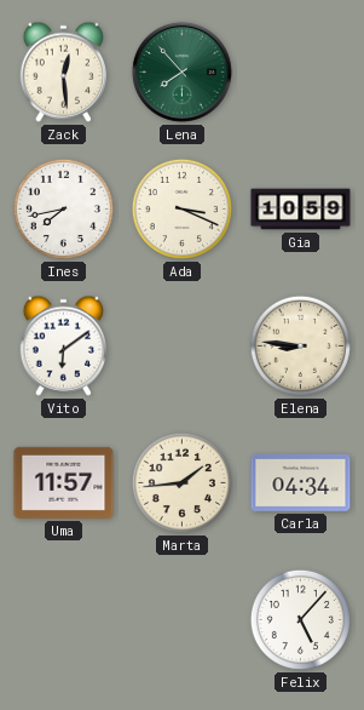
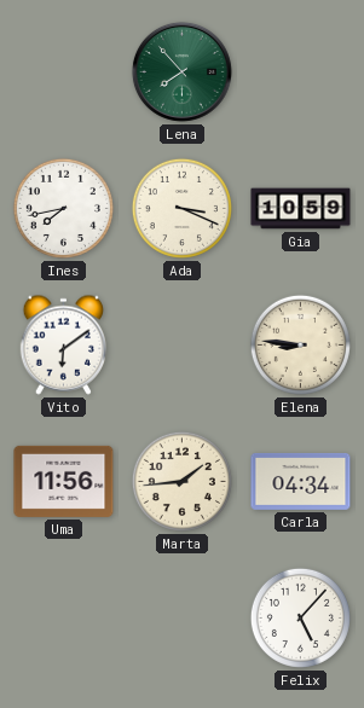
Zack: 12:29 -> none (63, 71)
Uma: 11:57 -> 11:56 (64, 481)
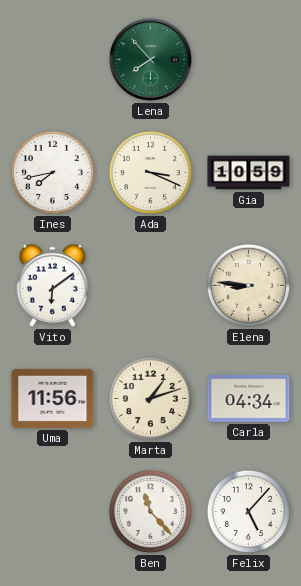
Marta: 1:44 -> 1:12 (150, 398)
Ben: none -> 11:23 (150, 511)
